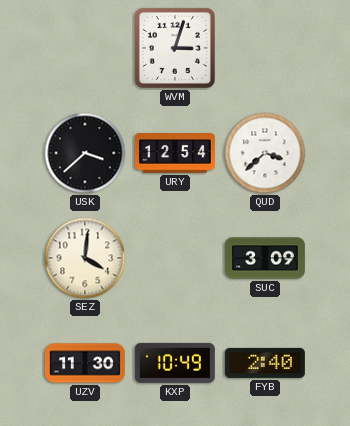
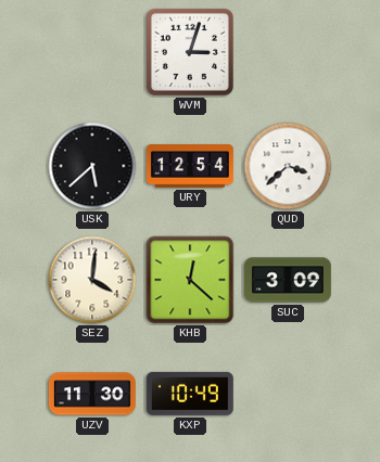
USK: 3:38 -> 5:38 (92, 166)
KHB: none -> 12:22 (190, 280)
FYB: 2:40 -> none (265, 363)
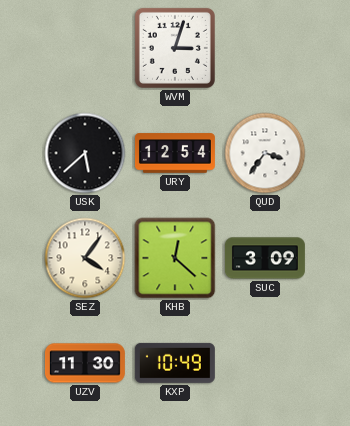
QUD: 3:38 -> 3:36 (265, 153)
SEZ: 4:01 -> 4:06 (85, 258)
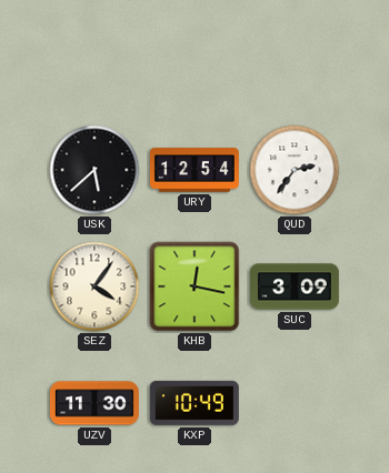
WVM: 3:03 -> none (175, 48)
QUD: 3:36 -> 2:36 (295, 170)
KHB: 12:22 -> 12:17 (194, 286)
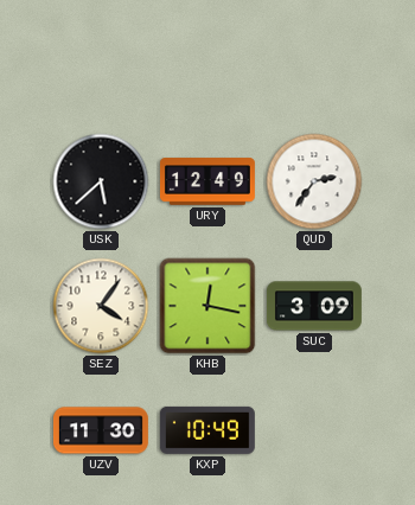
URY: 12:54 -> 12:49 (207, 181)
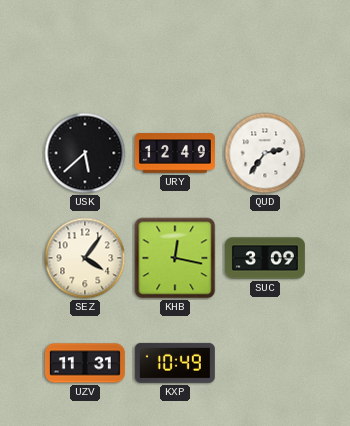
UZV: 11:30 -> 11:31 (85, 363)
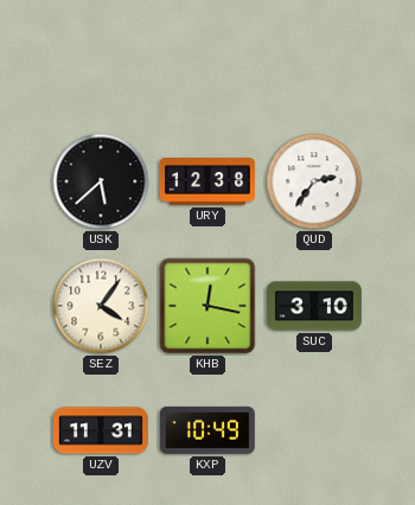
URY: 12:49 -> 12:38 (207, 181)
SUC: 3:09 -> 3:10 (314, 306)
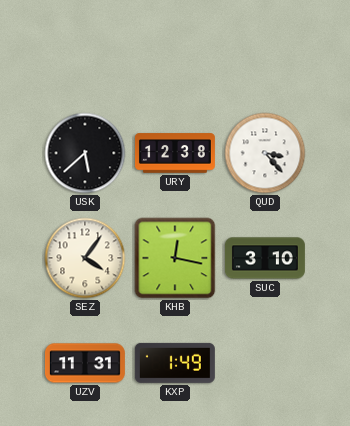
QUD: 2:36 -> 3:23 (265, 153)
KXP: 10:49 -> 1:49 (175, 363)
